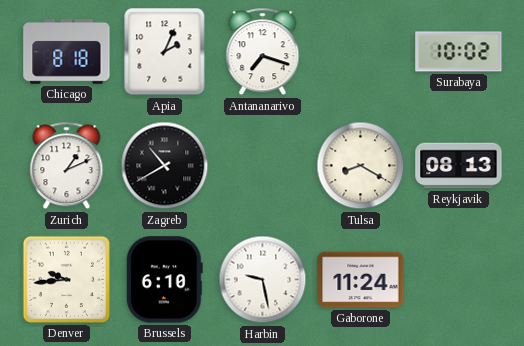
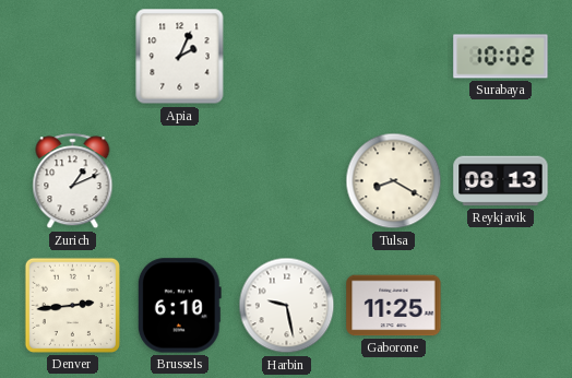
Chicago: 8:18 -> none (67, 52)
Antananarivo: 7:18 -> none (263, 52)
Zagreb: 10:40 -> none (165, 166)
Denver: 9:44 -> 2:44 (72, 305)
Gaborone: 11:24 -> 11:25 (394, 306)
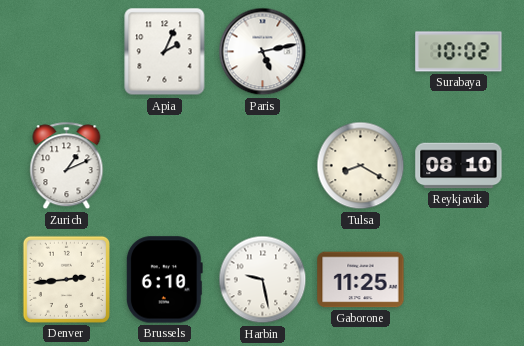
Paris: none -> 5:13 (263, 52)
Reykjavik: 08:13 -> 08:10 (459, 166)
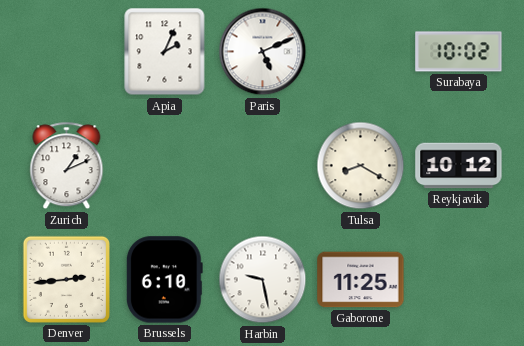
Paris: 5:13 -> 5:11 (263, 52)
Reykjavik: 08:10 -> 10:12 (459, 166)
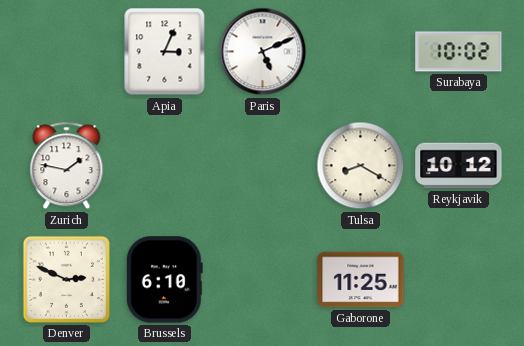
Apia: 2:04 -> 3:04 (165, 52)
Zurich: 1:11 -> 1:47 (67, 166)
Denver: 2:44 -> 2:49 (66, 279)
Harbin: 9:28 -> none (263, 280)
